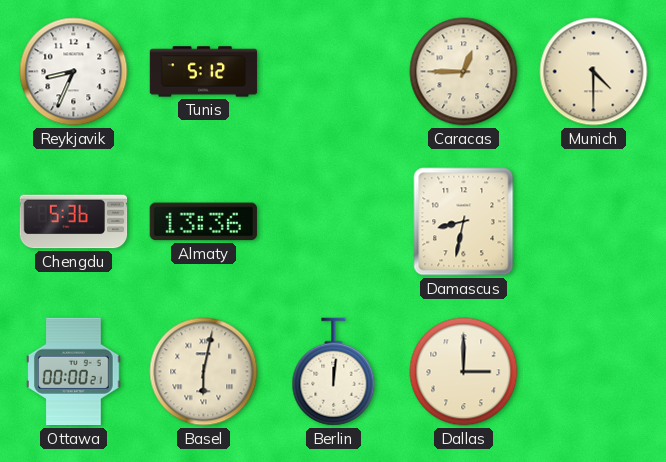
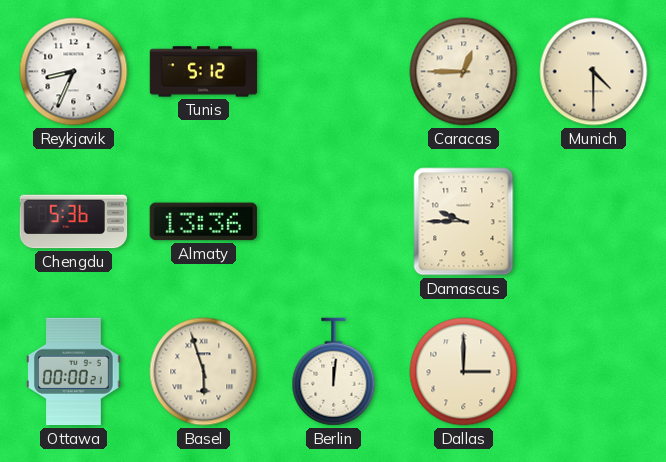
Damascus: 8:32 -> 9:45 (464, 222)
Basel: 6:02 -> 5:57 (204, 372)
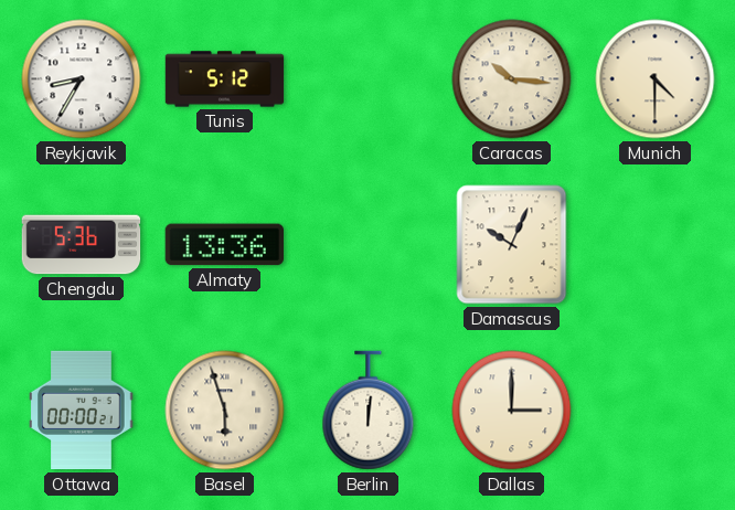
Reykjavik: 8:34 -> 8:35 (82, 79)
Caracas: 12:45 -> 10:16 (512, 79)
Damascus: 9:45 -> 10:04 (512, 245)
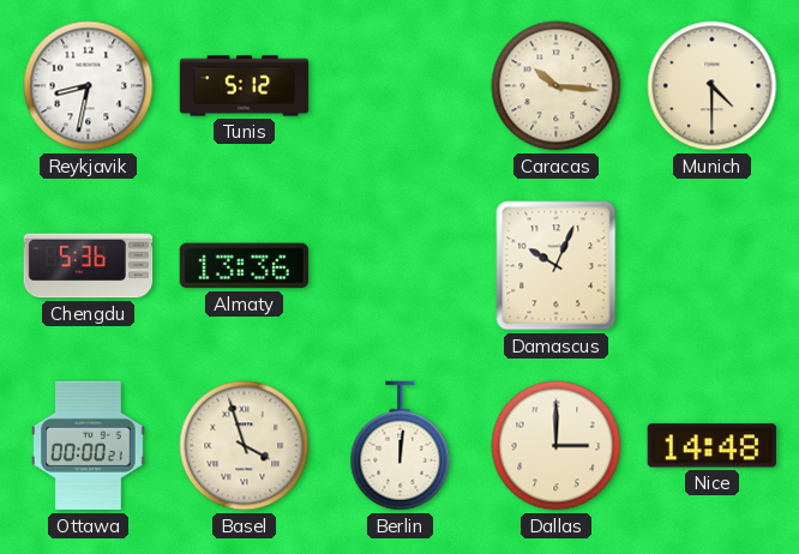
Reykjavik: 8:35 -> 8:32 (89, 86)
Basel: 5:57 -> 3:57 (245, 446)
Nice: none -> 14:48 (711, 446)
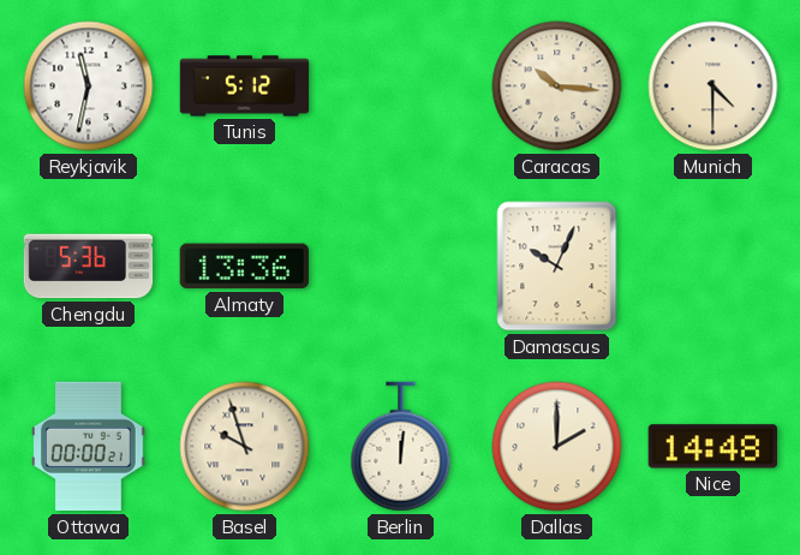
Reykjavik: 8:32 -> 11:32 (89, 86)
Basel: 3:57 -> 9:57 (245, 447)
Dallas: 3:00 -> 2:00 (557, 447)
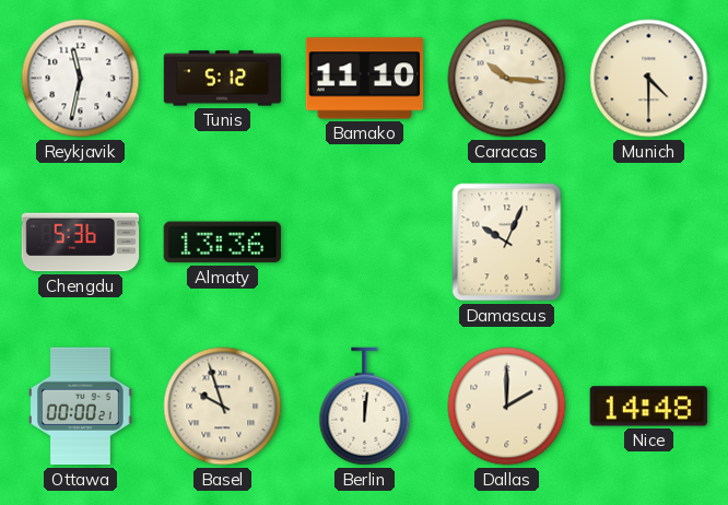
Bamako: none -> 11:10 (365, 79)
